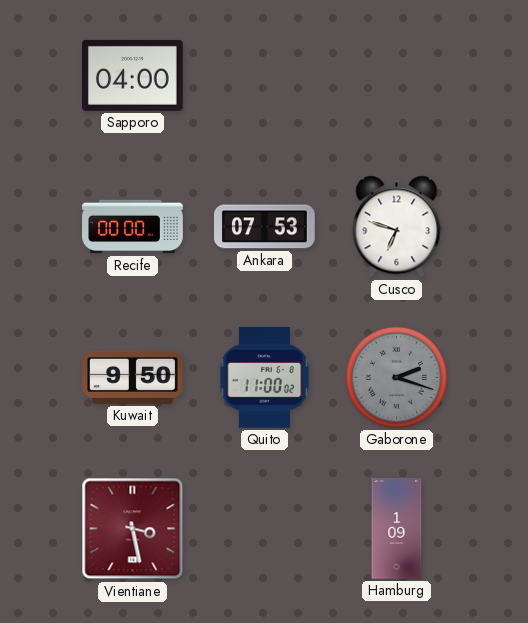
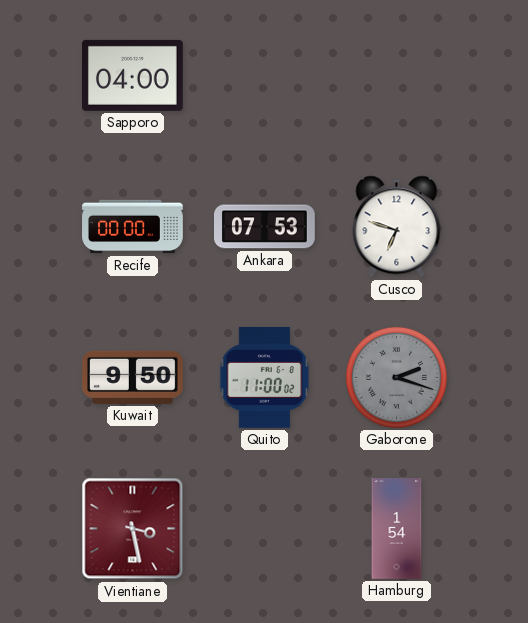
Hamburg: 1:09 -> 1:54 (397, 529)
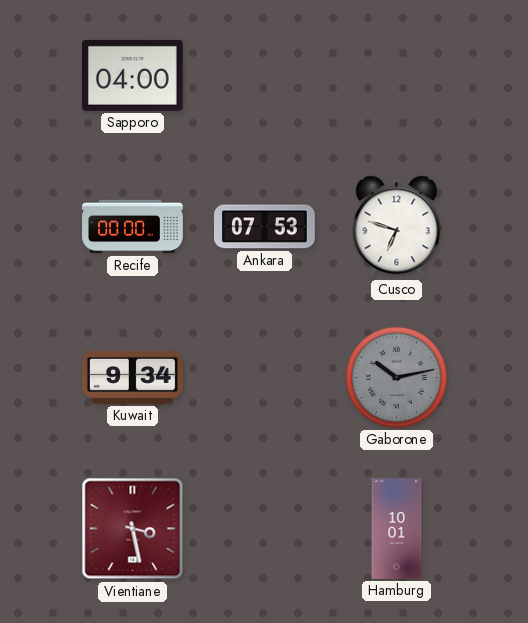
Kuwait: 9:50 -> 9:34 (133, 377)
Quito: 11:00 -> none (265, 378)
Gaborone: 2:18 -> 10:13 (396, 377)
Hamburg: 1:54 -> 10:01 (397, 529)
